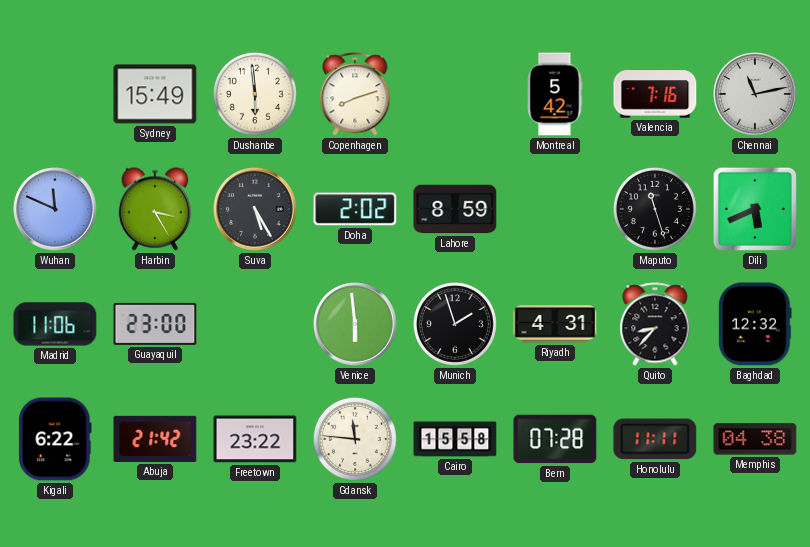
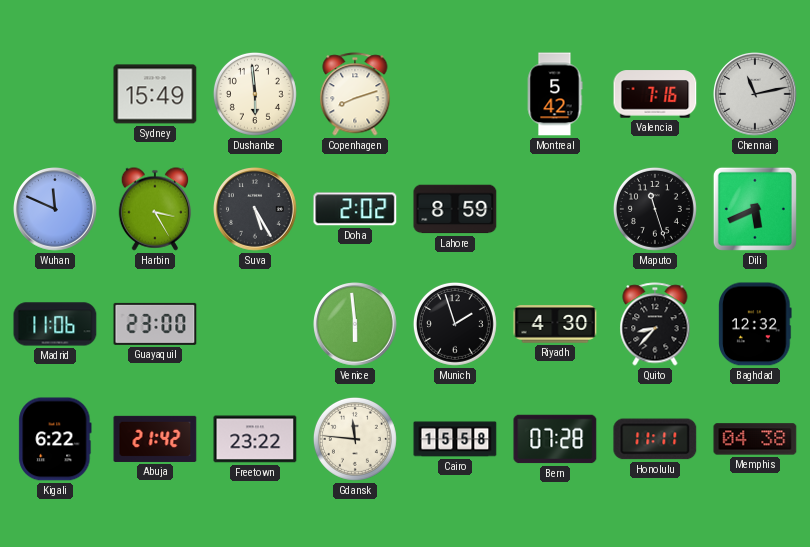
Riyadh: 4:31 -> 4:30 (555, 324)
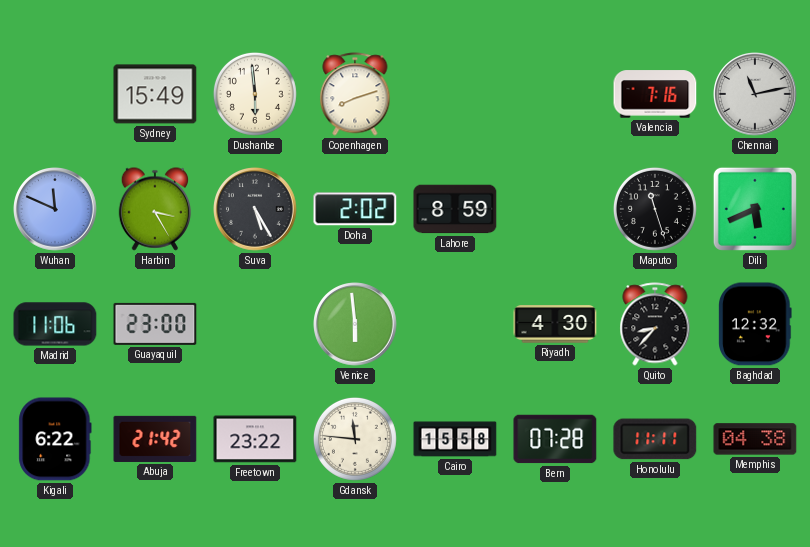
Montreal: 5:42 -> none (555, 94)
Munich: 1:57 -> none (455, 324)
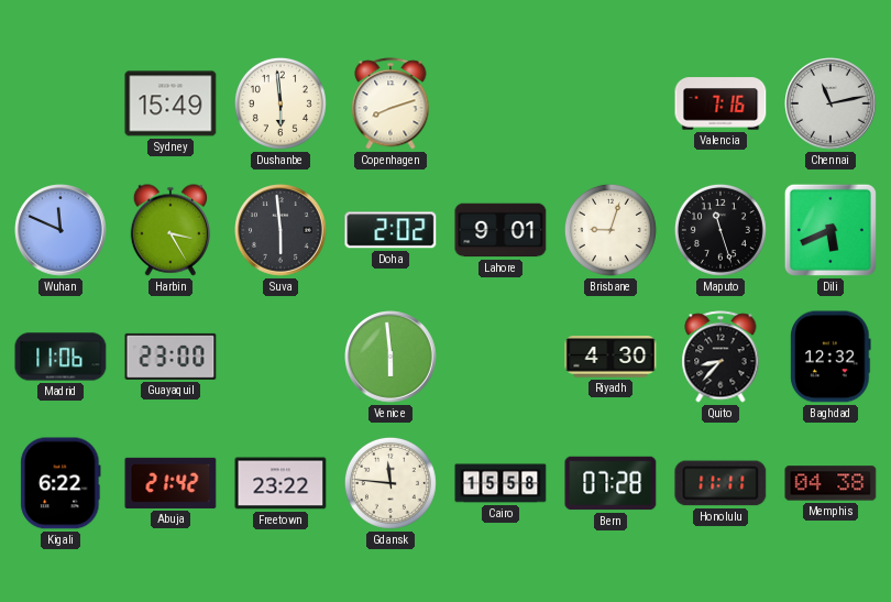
Suva: 5:25 -> 5:59 (282, 231)
Lahore: 8:59 -> 9:01 (501, 230)
Brisbane: none -> 9:03 (610, 230)
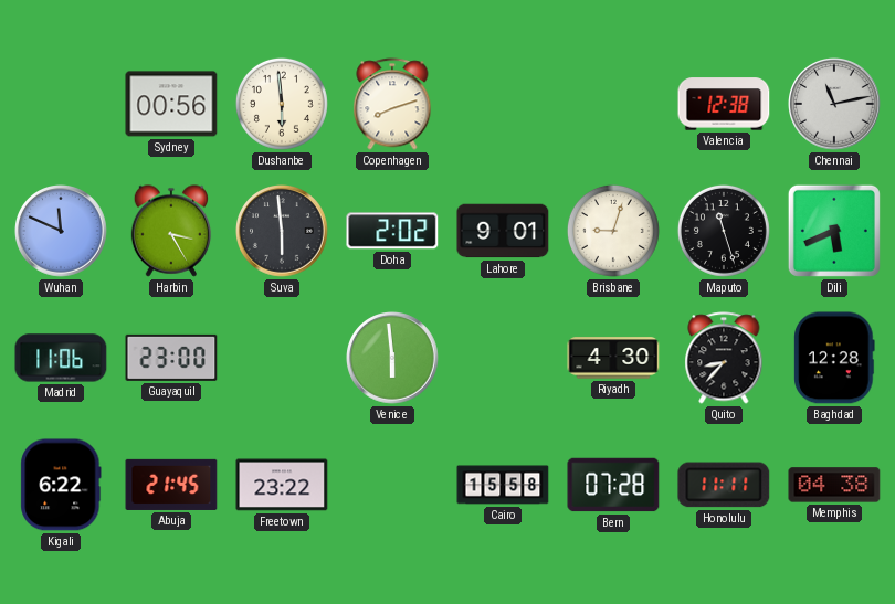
Sydney: 15:49 -> 00:56 (171, 104)
Valencia: 7:16 -> 12:38 (724, 104)
Baghdad: 12:32 -> 12:28 (834, 358)
Abuja: 21:42 -> 21:45 (171, 485)
Gdansk: 11:46 -> none (391, 483)
